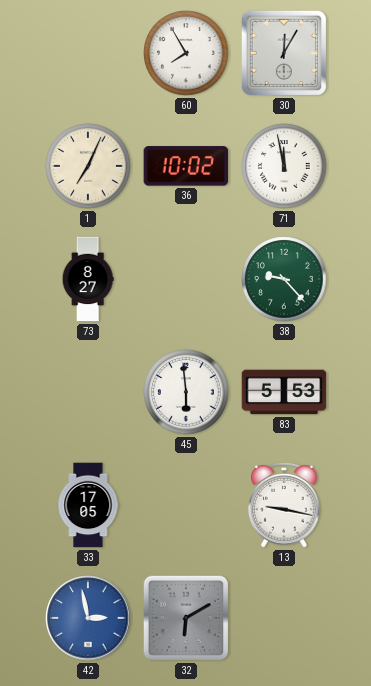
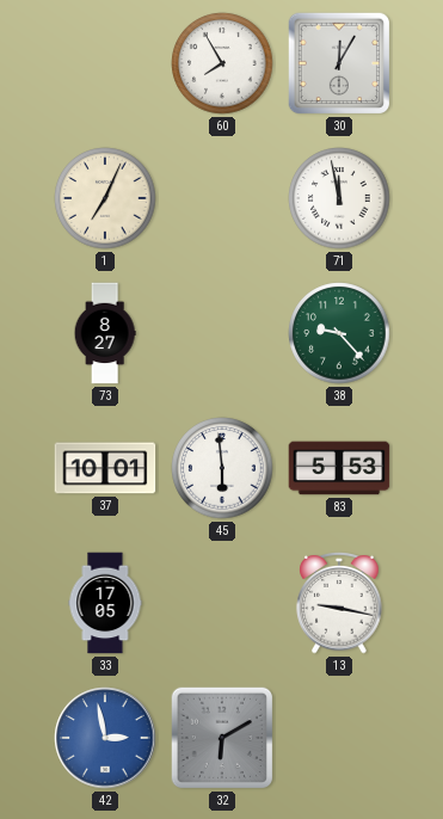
36: 10:02 -> none (186, 166)
37: none -> 10:01 (105, 468)
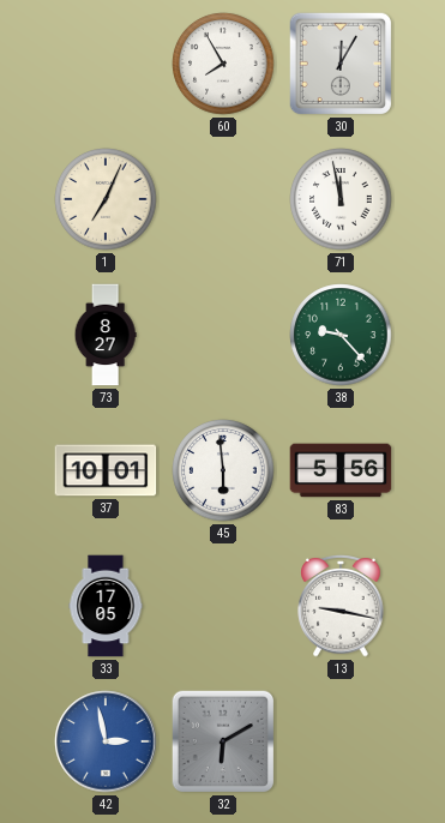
83: 5:53 -> 5:56 (341, 470)
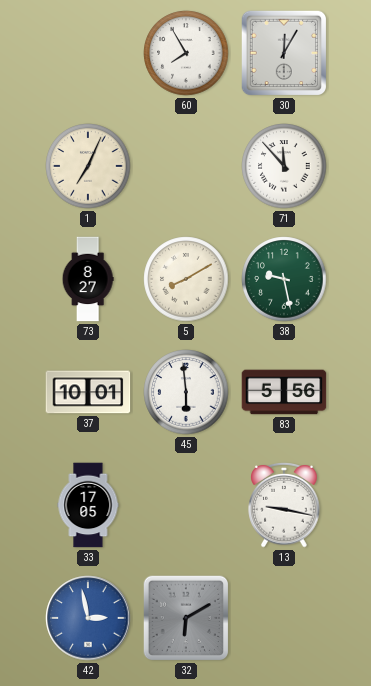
71: 11:58 -> 11:53 (284, 166)
5: none -> 8:10 (186, 279)
38: 9:23 -> 9:28 (284, 279)
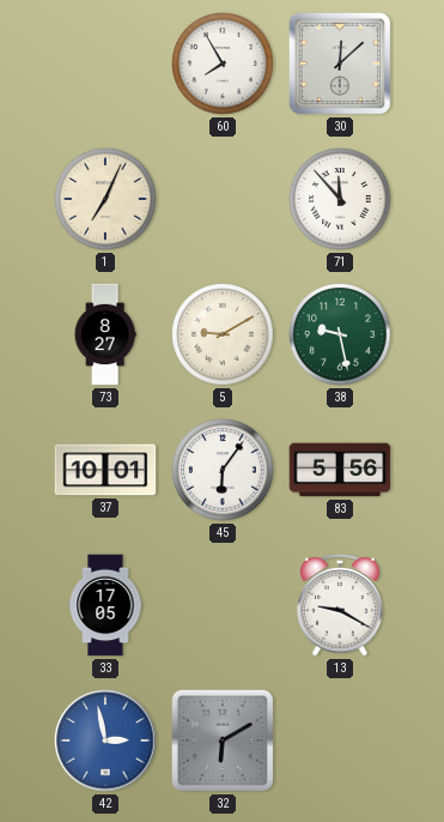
30: 12:05 -> 12:08 (340, 64)
5: 8:10 -> 9:10 (223, 334)
45: 5:59 -> 6:06 (223, 470)
13: 9:17 -> 9:20 (340, 605)
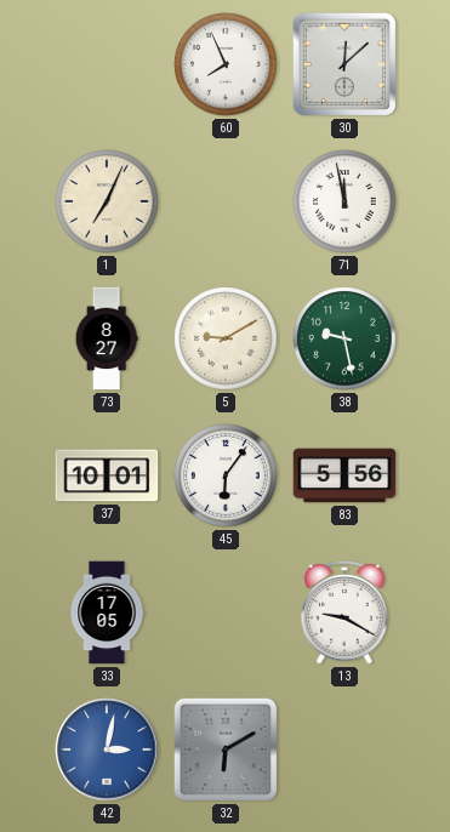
60: 7:55 -> 7:56 (226, 64)
71: 11:53 -> 11:58 (344, 201)
42: 2:58 -> 3:02 (107, 750)
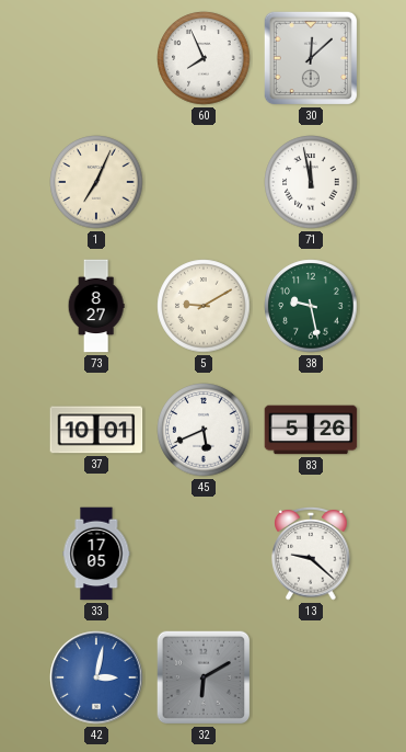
45: 6:06 -> 5:41 (204, 430)
83: 5:56 -> 5:26 (311, 430)
13: 9:20 -> 9:22 (311, 554)
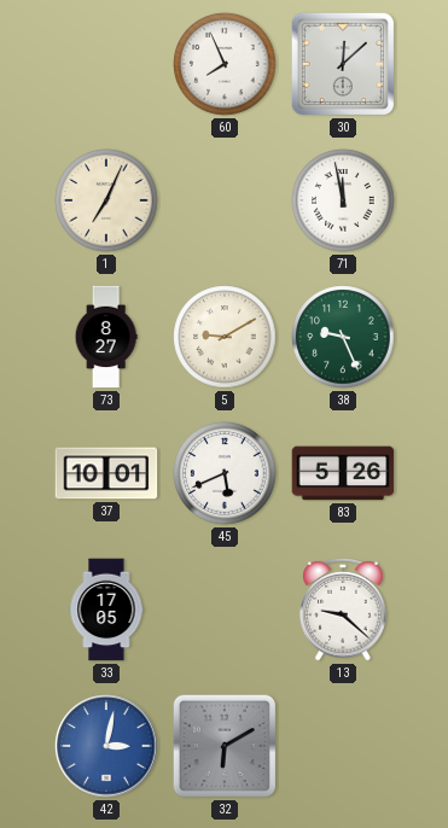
38: 9:28 -> 9:26 (343, 337)
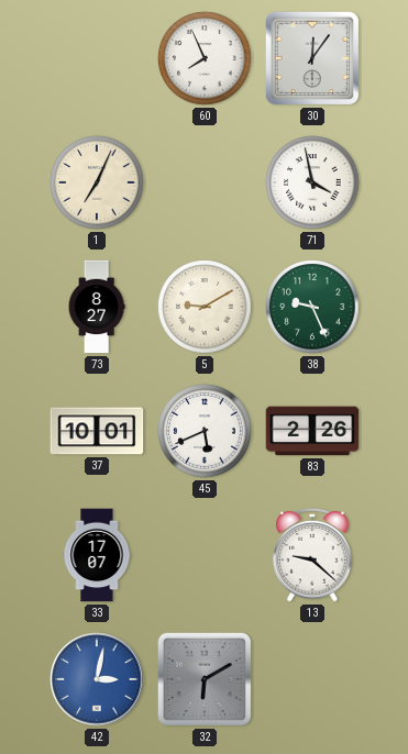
30: 12:08 -> 12:06 (312, 58)
71: 11:58 -> 3:58 (312, 182)
83: 5:26 -> 2:26 (312, 431)
33: 17:05 -> 17:07 (97, 555)
